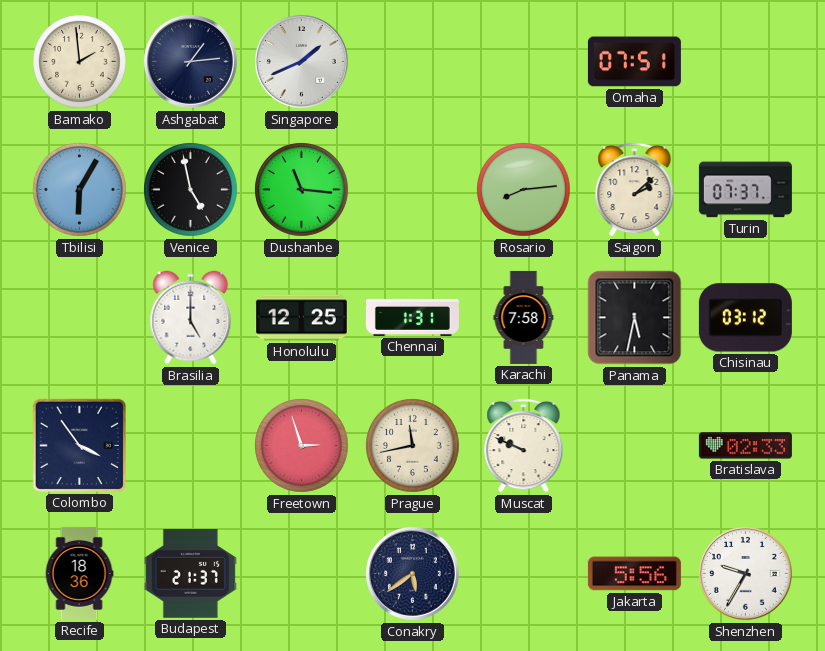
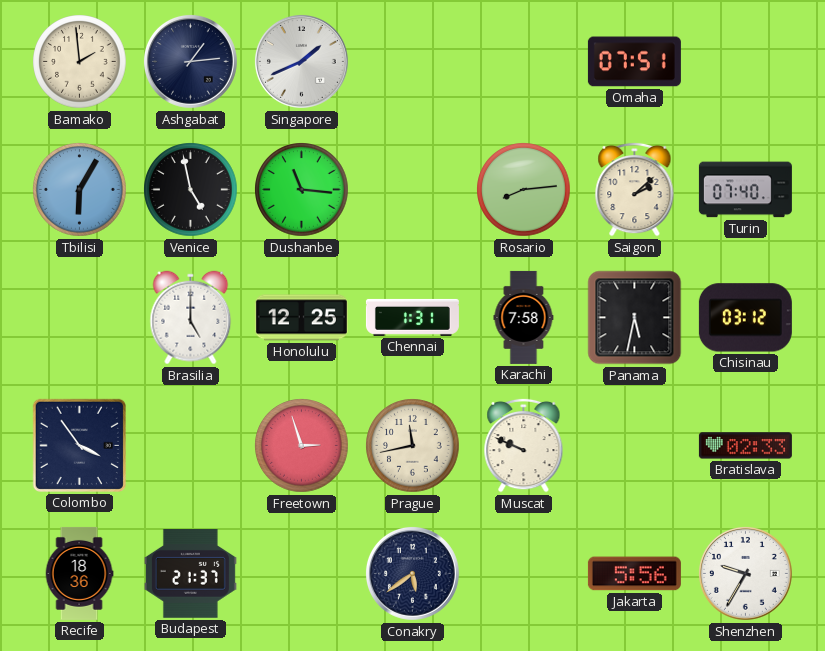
Turin: 07:37 -> 07:40 (745, 190)
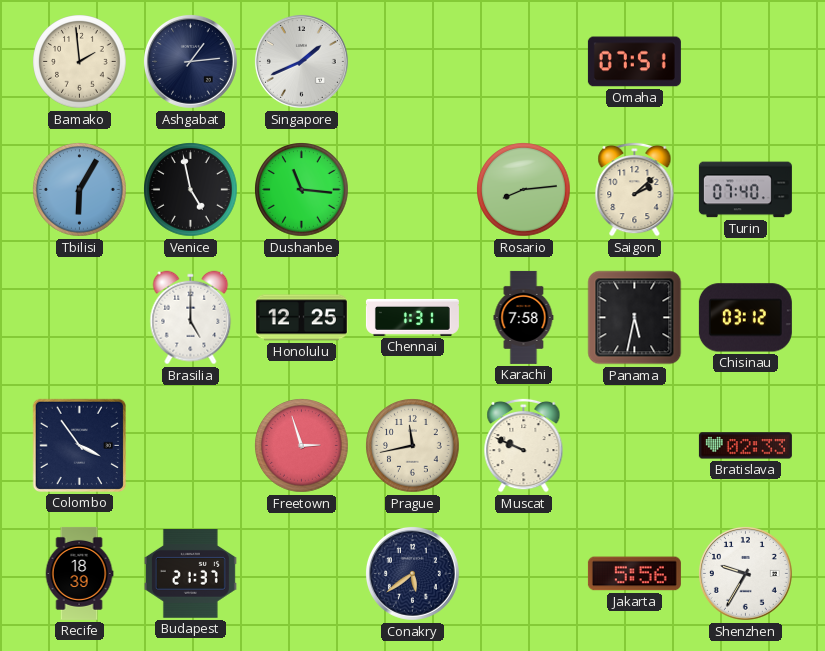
Recife: 18:36 -> 18:39 (79, 573)
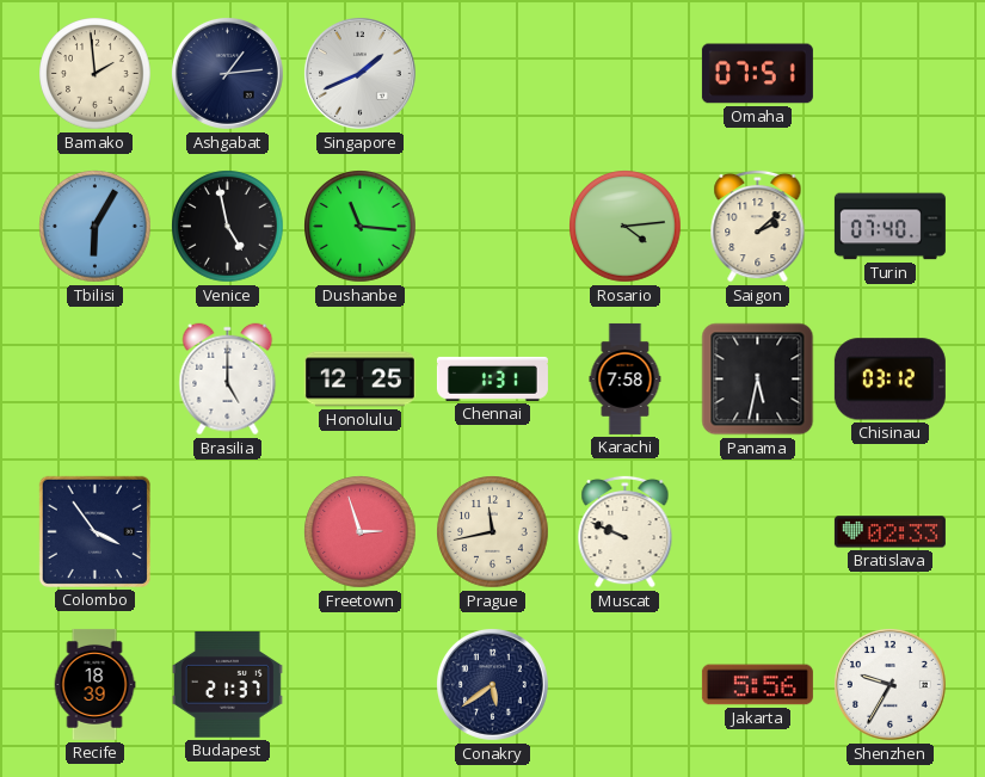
Rosario: 8:14 -> 4:14 (626, 227)
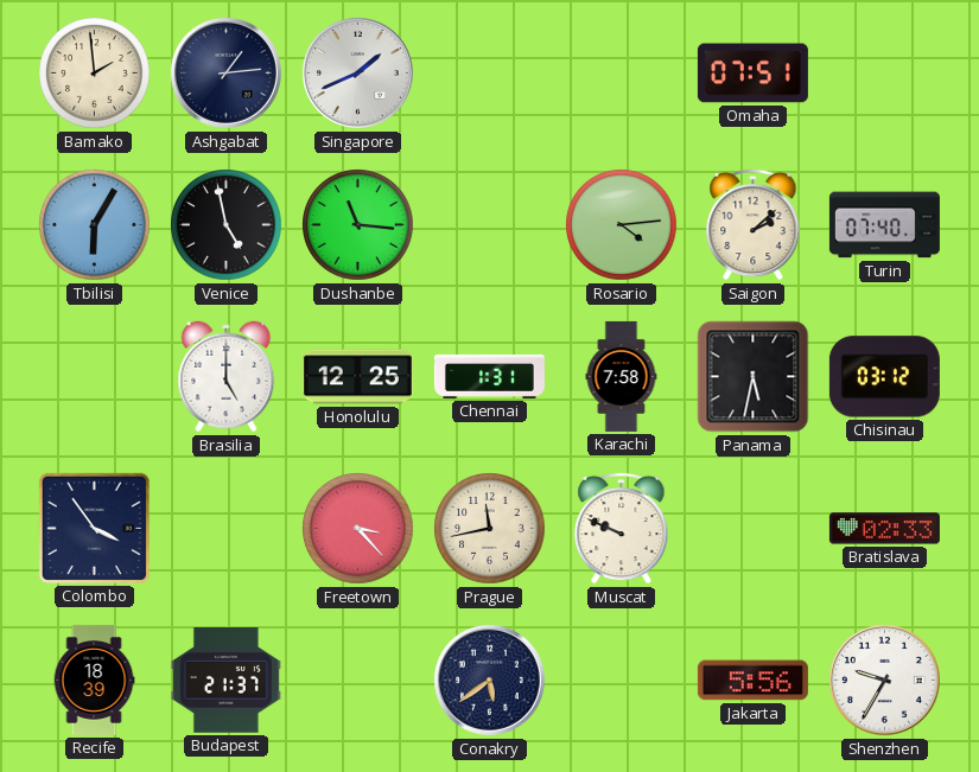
Freetown: 2:57 -> 3:23 (358, 529)
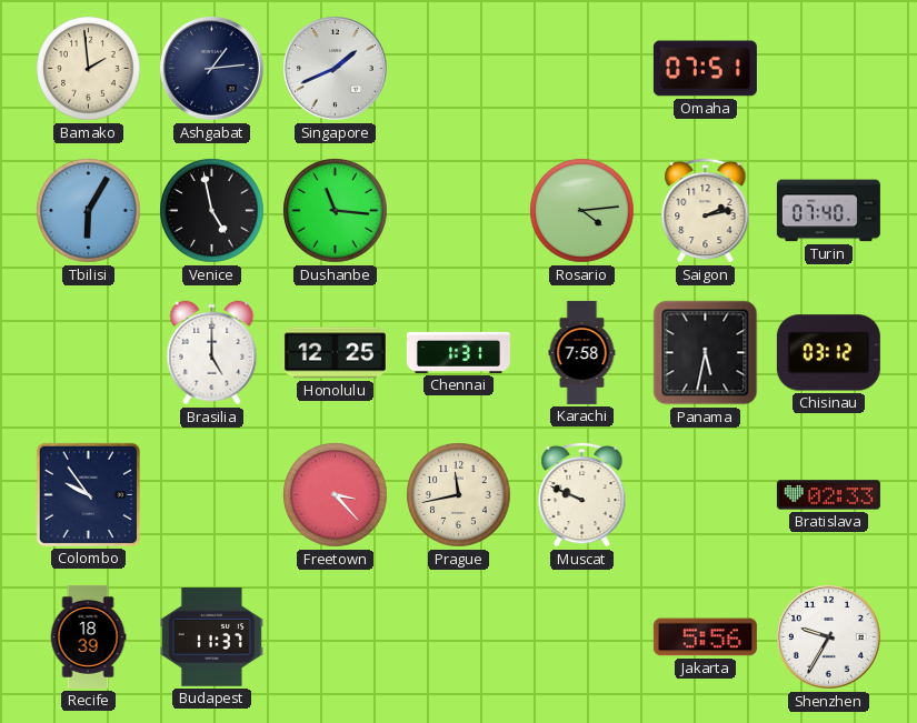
Saigon: 2:08 -> 2:13 (706, 210)
Colombo: 3:54 -> 9:54 (88, 494)
Budapest: 21:37 -> 11:37 (211, 637)
Conakry: 5:39 -> none (489, 680)
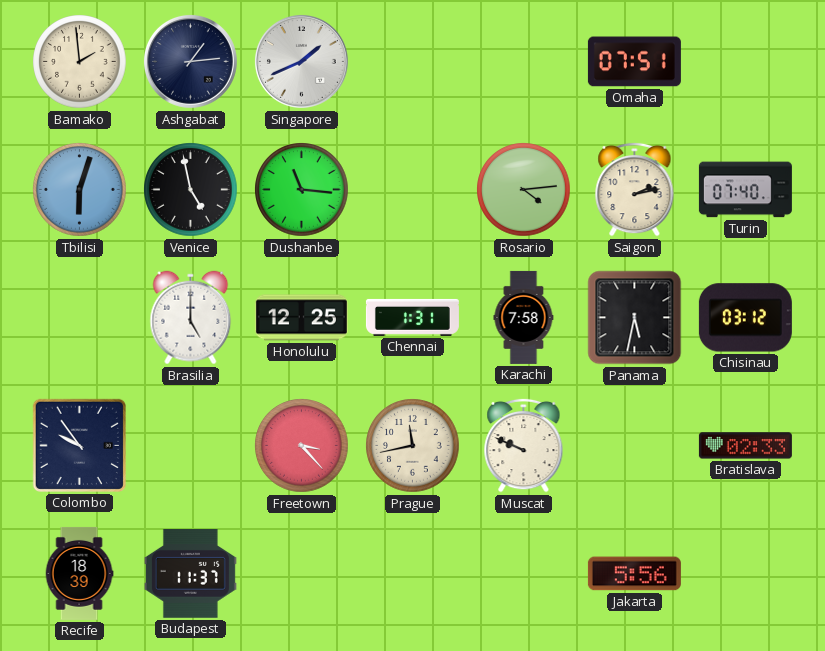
Tbilisi: 6:05 -> 6:03 (80, 190)
Shenzhen: 9:35 -> none (828, 636)
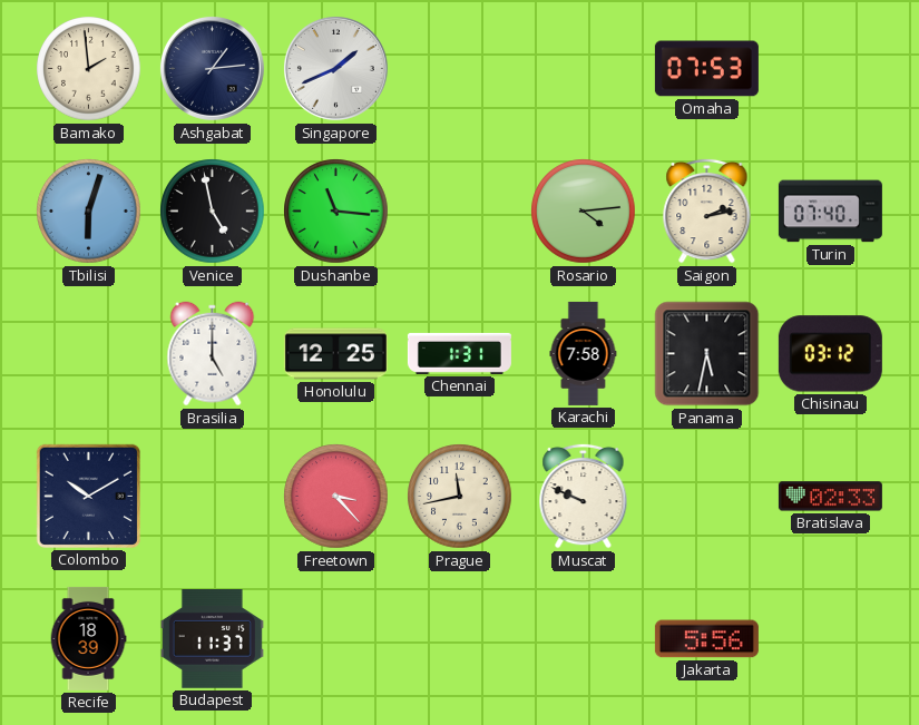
Omaha: 07:51 -> 07:53 (706, 69)
Colombo: 9:54 -> 10:10 (88, 496)
